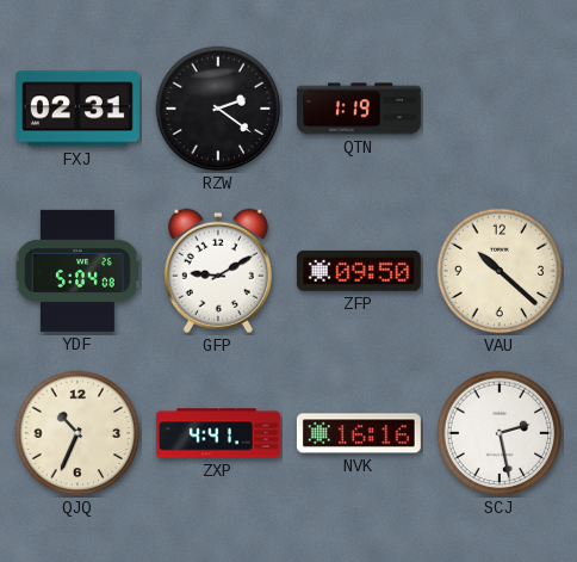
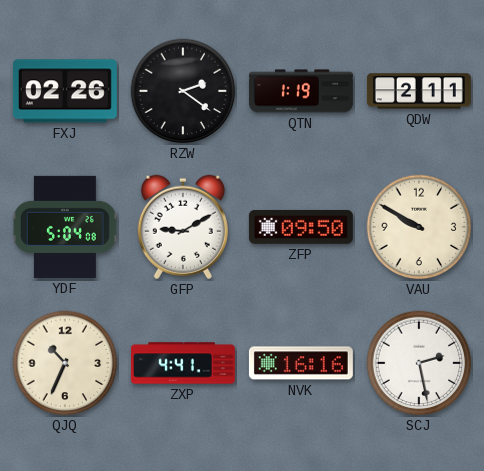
FXJ: 02:31 -> 02:26 (65, 91)
QDW: none -> 2:11 (419, 91)
VAU: 10:22 -> 9:50 (419, 227)
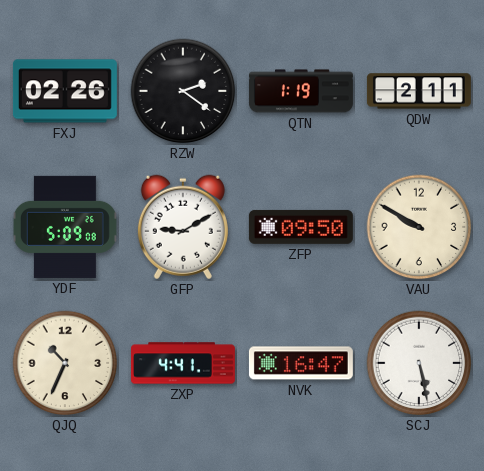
YDF: 5:04 -> 5:09 (65, 227)
NVK: 16:16 -> 16:47 (301, 363)
SCJ: 2:28 -> 5:28 (419, 363)
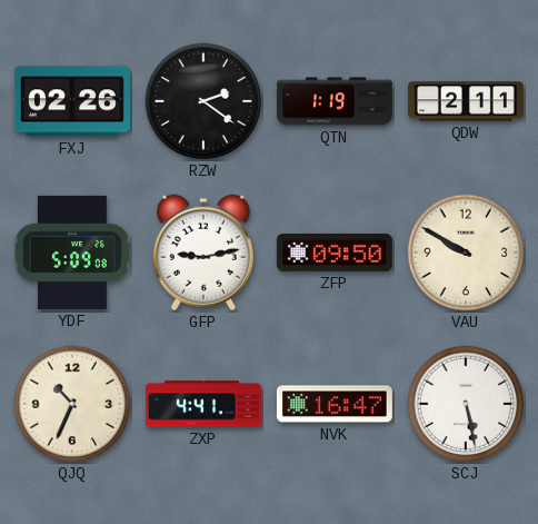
GFP: 9:10 -> 9:13 (203, 253)
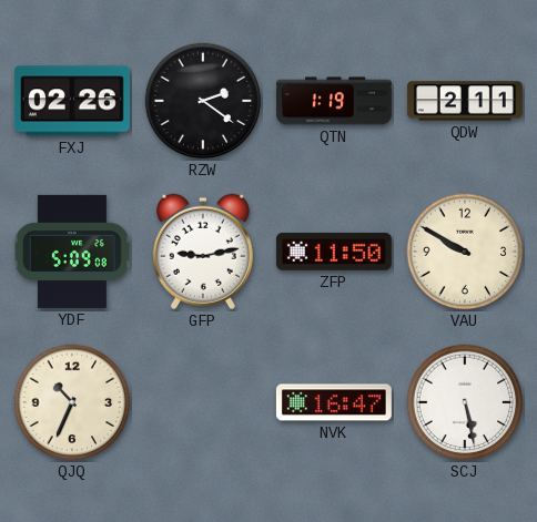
ZFP: 09:50 -> 11:50 (334, 252)
ZXP: 4:41 -> none (203, 404)
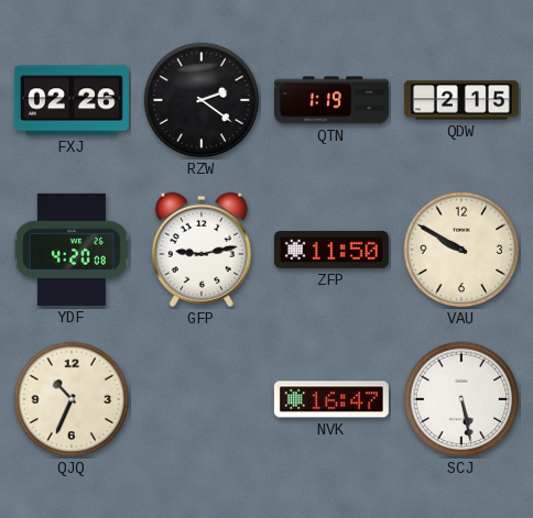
QDW: 2:11 -> 2:15 (461, 100)
YDF: 5:09 -> 4:20 (72, 250)
